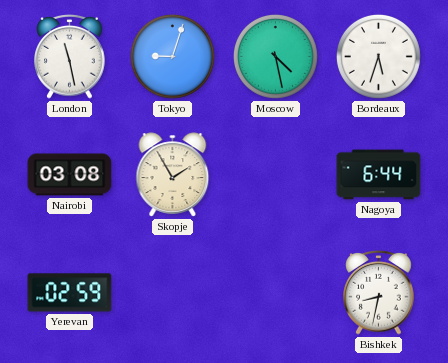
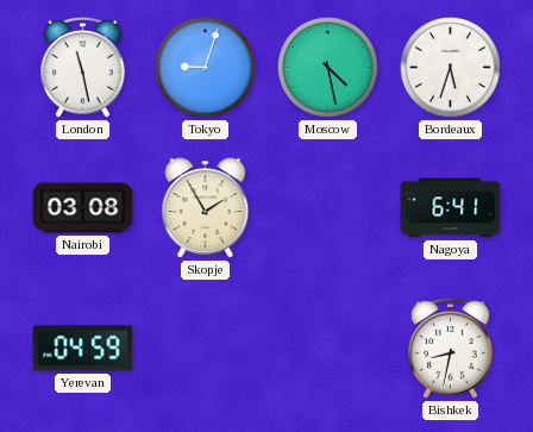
Nagoya: 6:44 -> 6:41 (451, 208)
Yerevan: 02:59 -> 04:59 (83, 349)
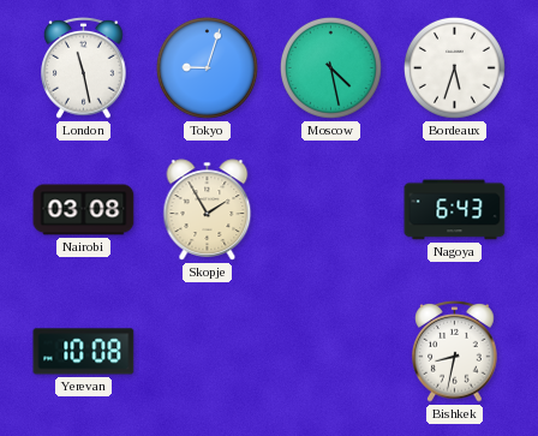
Nagoya: 6:41 -> 6:43 (455, 210)
Yerevan: 04:59 -> 10:08 (84, 352)
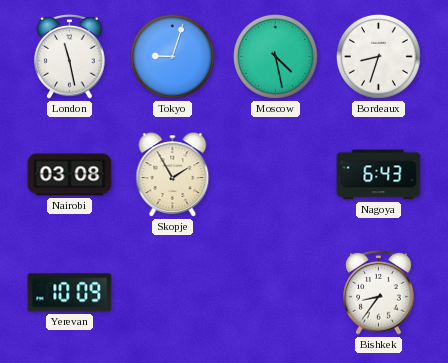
Bordeaux: 5:33 -> 8:33 (378, 56)
Yerevan: 10:08 -> 10:09 (70, 293)
Bishkek: 8:32 -> 8:36 (379, 292)
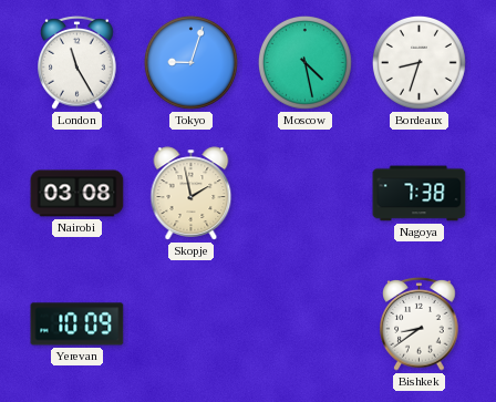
London: 11:28 -> 11:25 (77, 62)
Skopje: 1:55 -> 1:58 (192, 194)
Nagoya: 6:43 -> 7:38 (420, 194)
Bishkek: 8:36 -> 8:39 (420, 323)
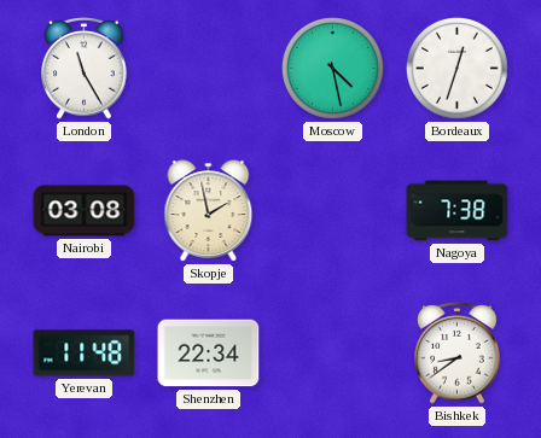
Tokyo: 9:03 -> none (190, 62)
Bordeaux: 8:33 -> 12:33 (456, 68)
Yerevan: 10:09 -> 11:48 (85, 354)
Shenzhen: none -> 22:34 (209, 354)
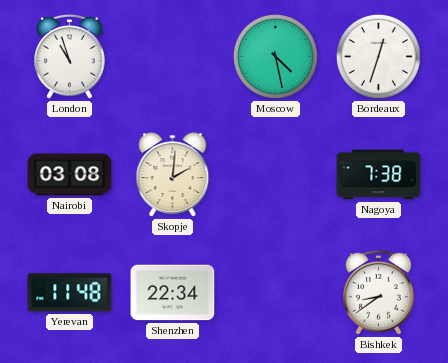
London: 11:25 -> 10:57 (70, 56)
Skopje: 1:58 -> 2:01 (173, 175)
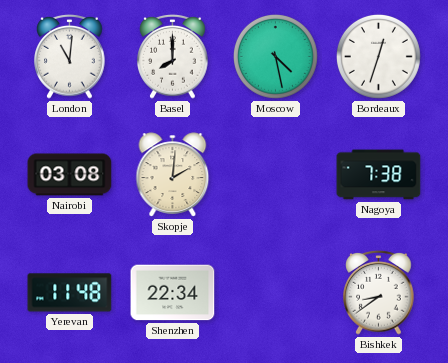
London: 10:57 -> 11:01 (70, 56)
Basel: none -> 8:00 (173, 56)
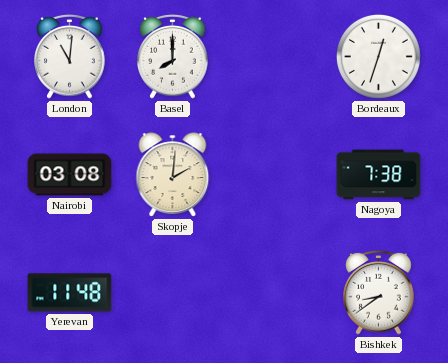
Moscow: 4:28 -> none (275, 56)
Shenzhen: 22:34 -> none (173, 293)
